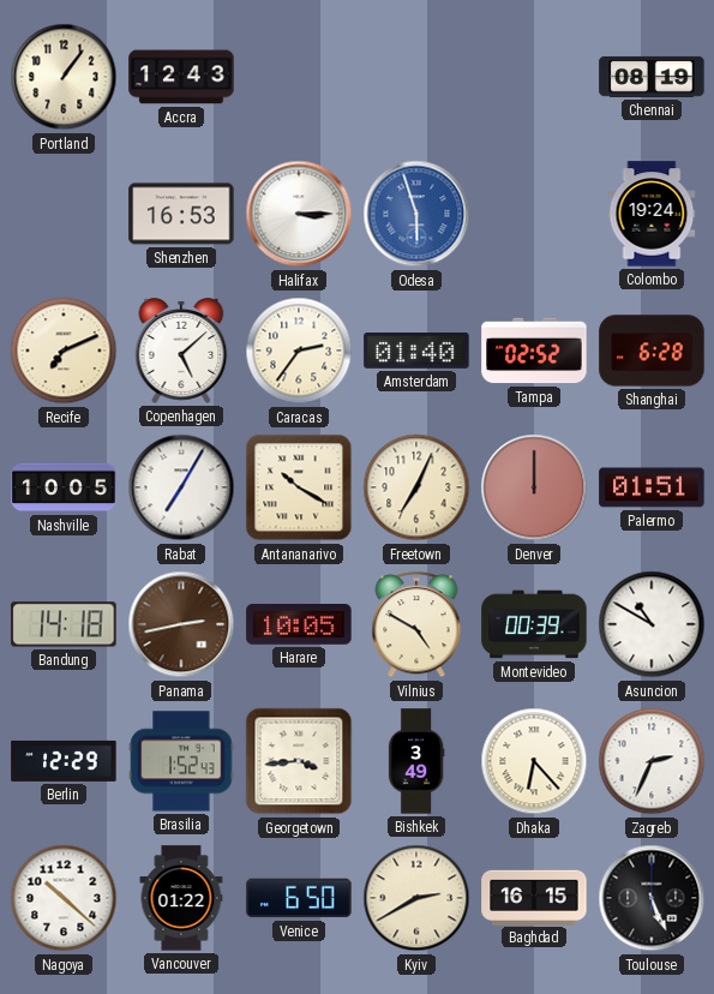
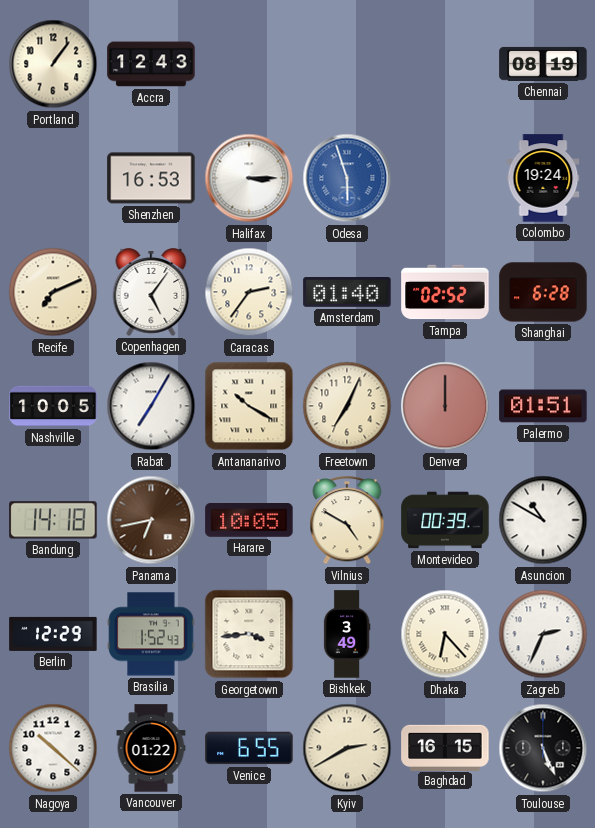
Copenhagen: 5:08 -> 5:06 (151, 292)
Panama: 2:43 -> 6:43 (151, 520)
Venice: 6:50 -> 6:55 (249, 748)
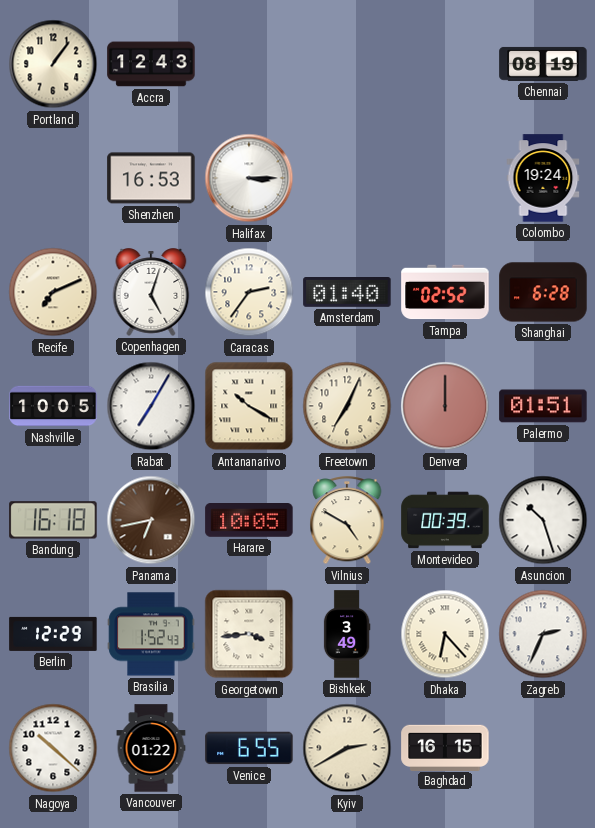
Odesa: 5:57 -> none (347, 178)
Copenhagen: 5:06 -> 5:03 (151, 292)
Bandung: 14:18 -> 16:18 (53, 520)
Asuncion: 10:50 -> 10:27 (543, 520)
Toulouse: 5:26 -> none (543, 748)
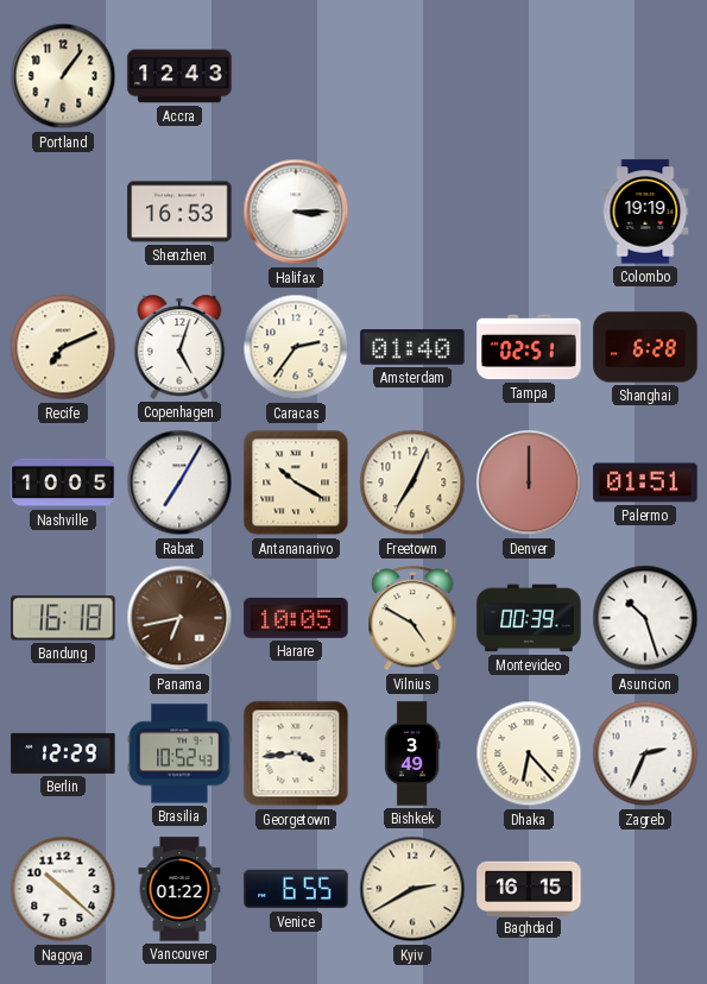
Chennai: 08:19 -> none (543, 64)
Colombo: 19:24 -> 19:19 (645, 212)
Tampa: 02:52 -> 02:51 (529, 347)
Brasilia: 1:52 -> 10:52 (179, 753)
